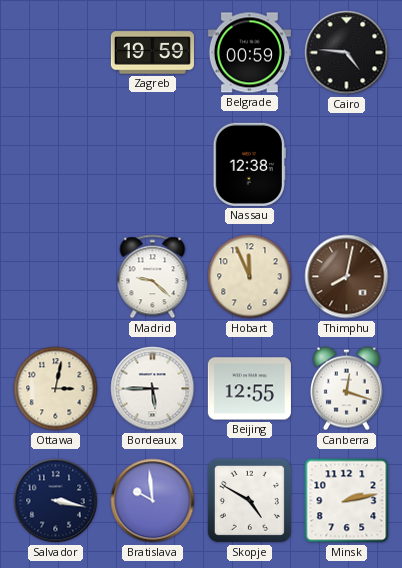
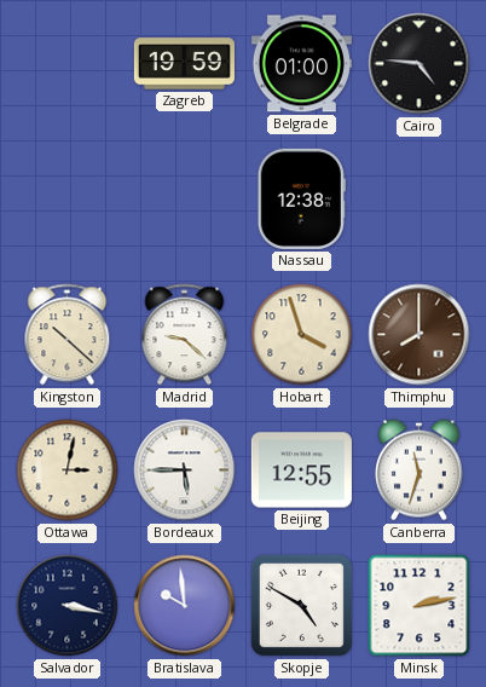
Belgrade: 00:59 -> 01:00 (301, 64)
Kingston: none -> 10:22 (68, 335)
Hobart: 11:56 -> 3:57 (302, 335)
Thimphu: 8:02 -> 8:00 (420, 335)
Canberra: 12:18 -> 11:33 (418, 470)
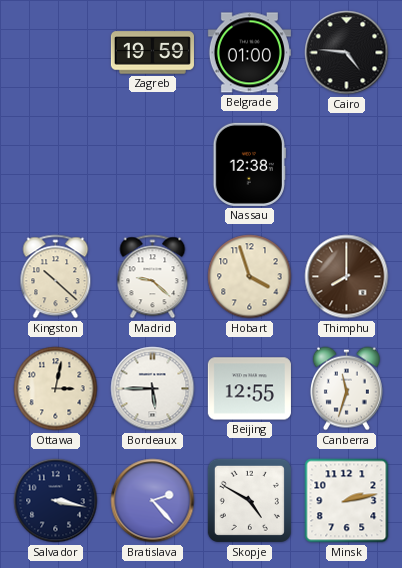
Bratislava: 9:59 -> 2:23 (153, 501)
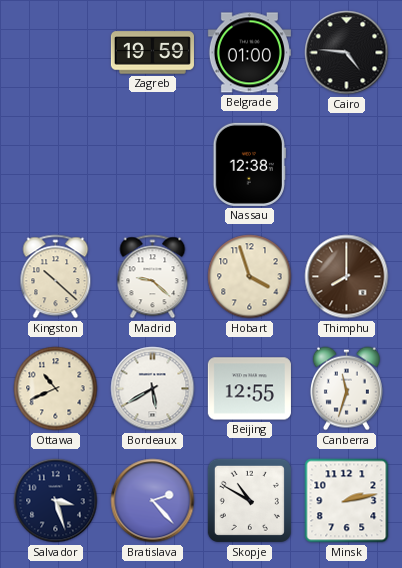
Ottawa: 3:02 -> 10:41 (56, 389)
Bordeaux: 5:45 -> 5:40 (153, 389)
Salvador: 3:17 -> 3:27 (56, 501)
Skopje: 4:50 -> 10:50 (249, 500)
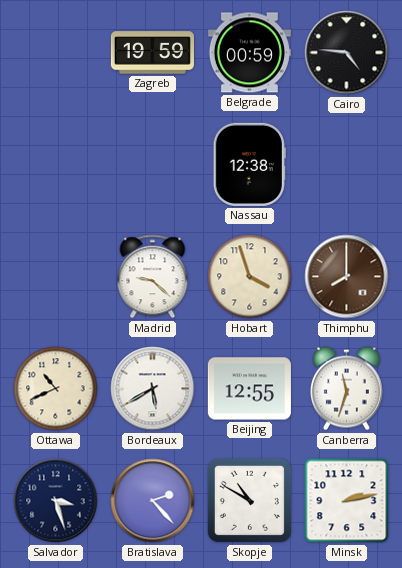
Belgrade: 01:00 -> 00:59 (249, 53)
Kingston: 10:22 -> none (56, 277)
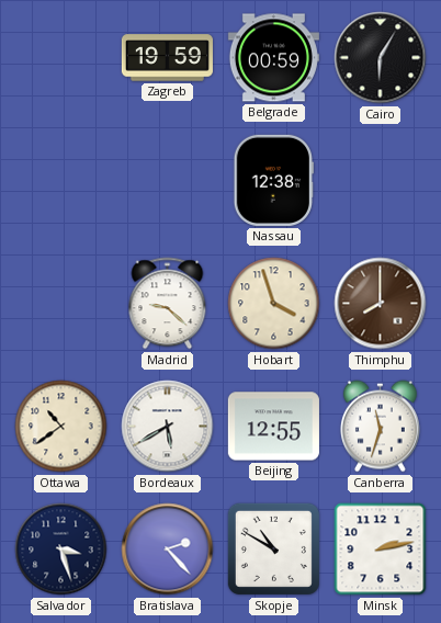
Cairo: 4:46 -> 6:05 (381, 58)
Ottawa: 10:41 -> 10:39 (61, 427)
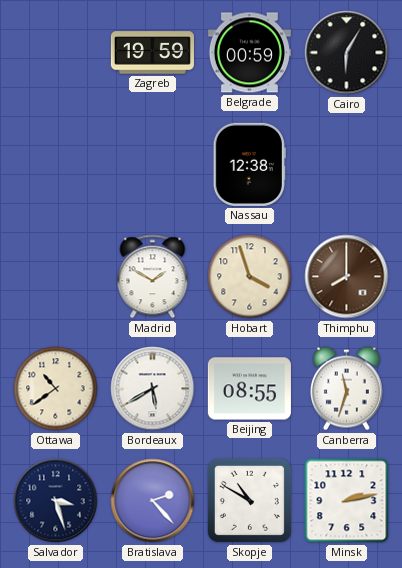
Madrid: 9:22 -> 1:50 (153, 277)
Beijing: 12:55 -> 08:55 (249, 389)
